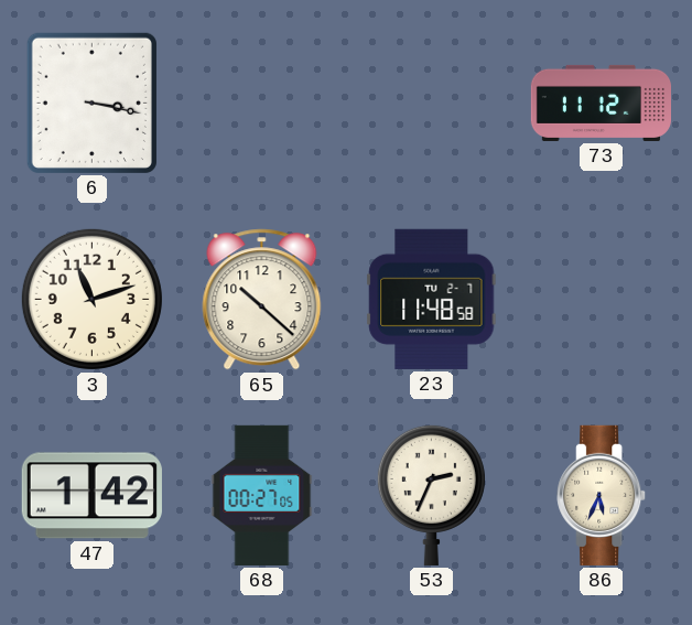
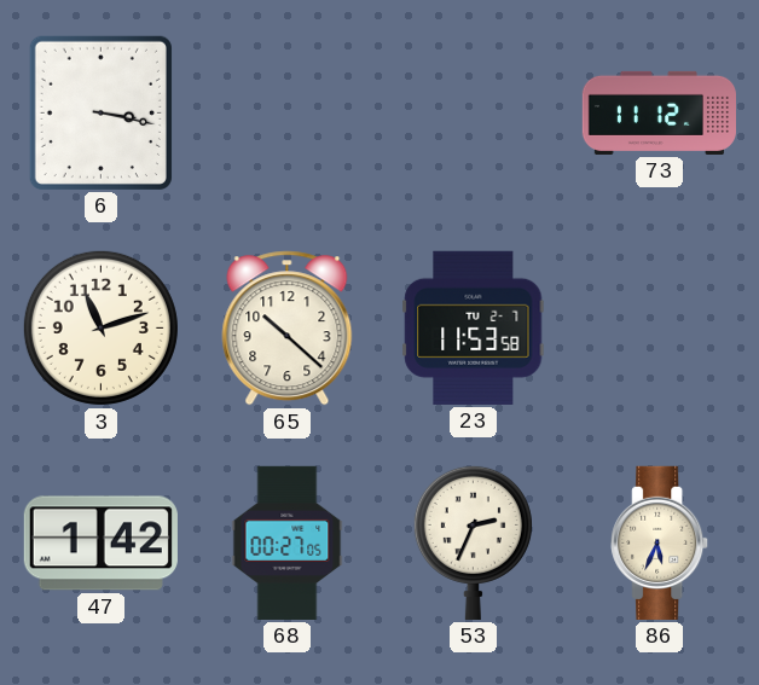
23: 11:48 -> 11:53 (474, 327)
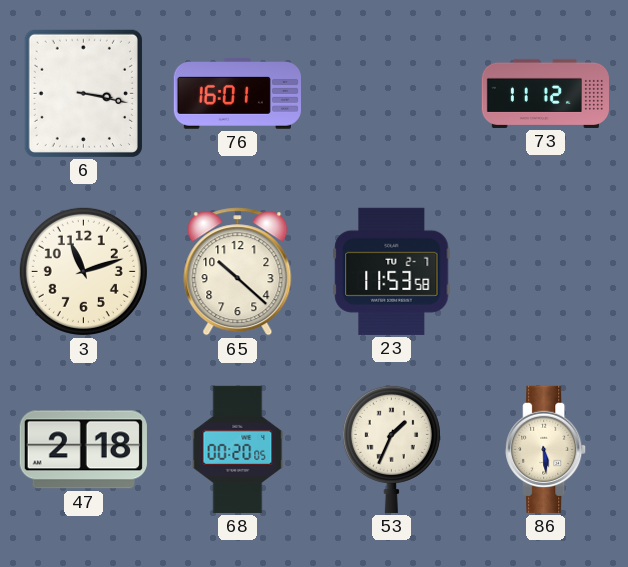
76: none -> 16:01 (237, 94)
47: 1:42 -> 2:18 (83, 450)
68: 00:27 -> 00:20 (238, 449)
53: 2:34 -> 1:34 (391, 449)
86: 5:34 -> 5:29 (546, 449)
